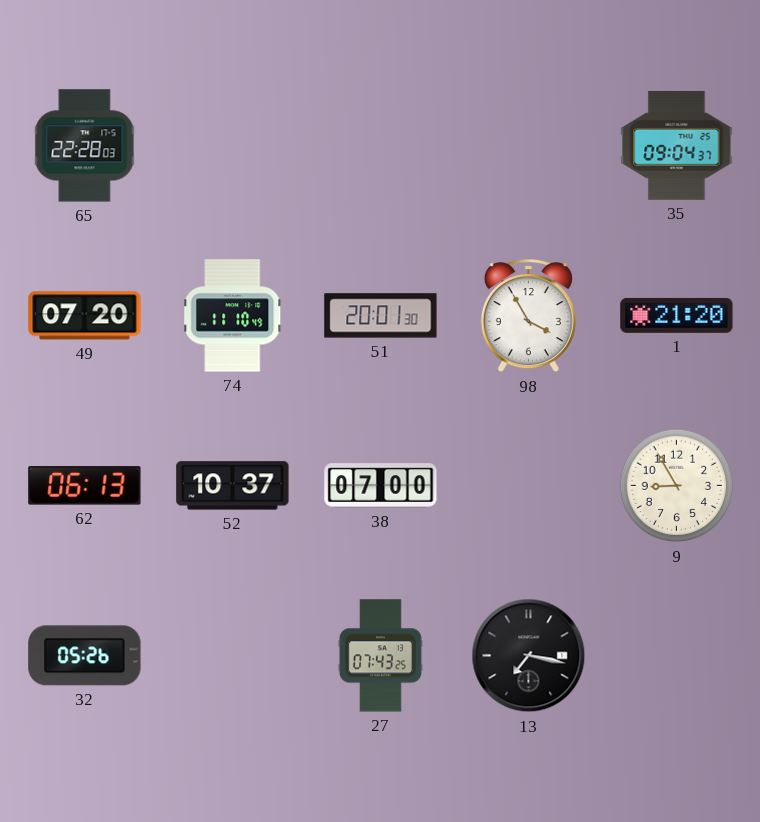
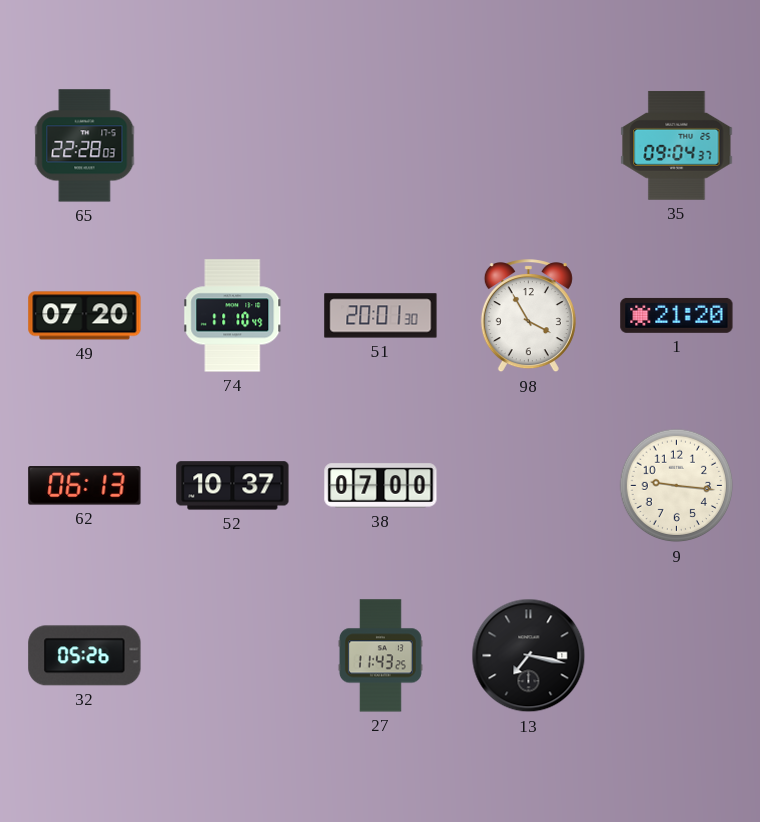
9: 8:55 -> 9:16 (677, 486)
27: 07:43 -> 11:43 (380, 656)
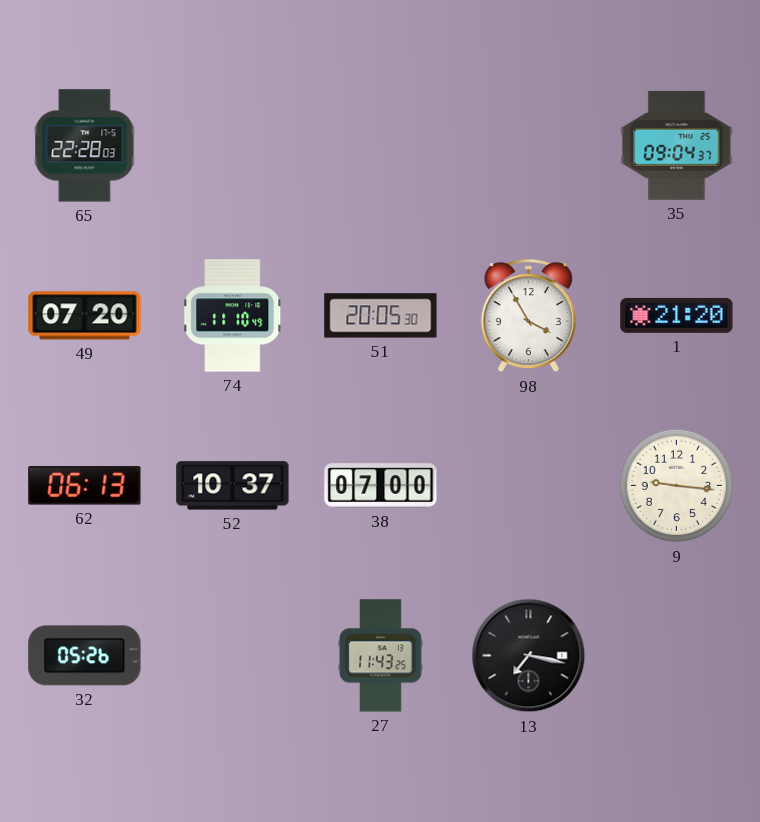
51: 20:01 -> 20:05 (381, 316)
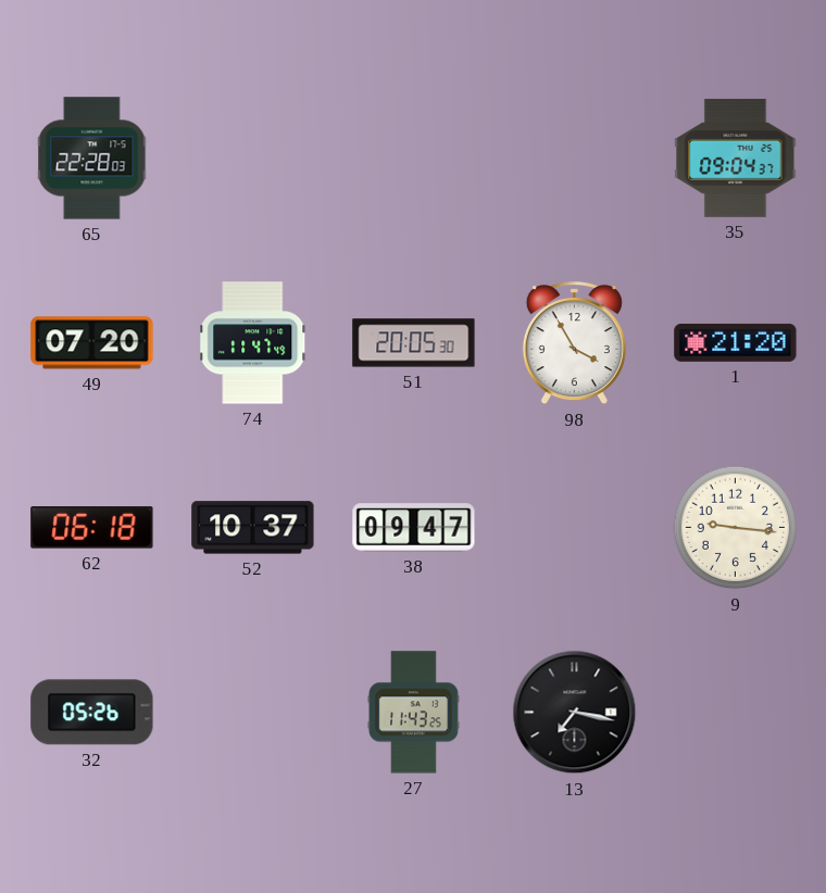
74: 11:10 -> 11:47 (253, 343)
62: 06:13 -> 06:18 (92, 528)
38: 07:00 -> 09:47 (414, 528)
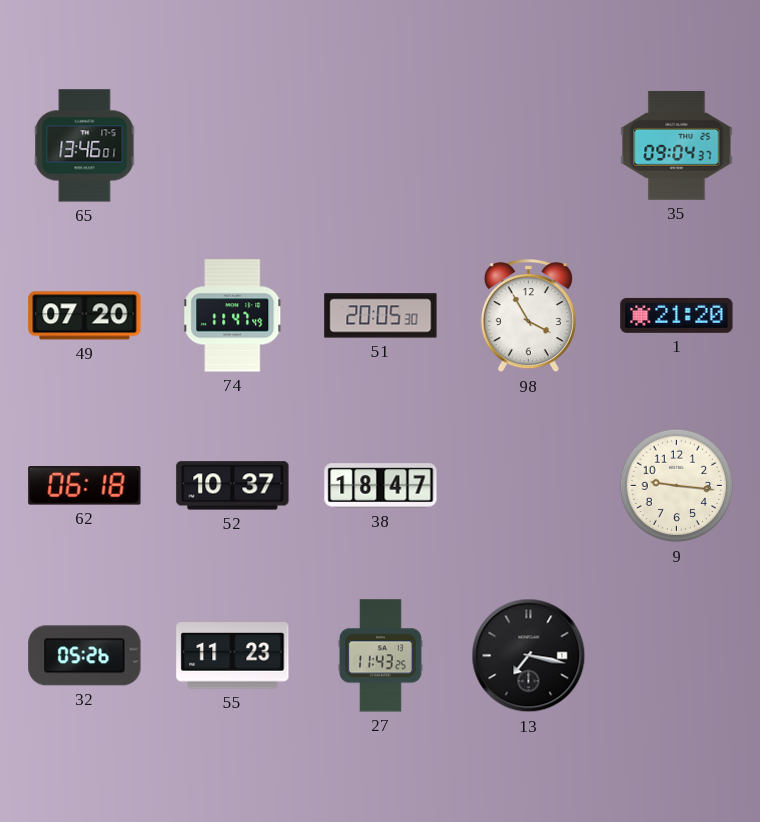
65: 22:28 -> 13:46 (85, 146)
38: 09:47 -> 18:47 (381, 486)
55: none -> 11:23 (233, 656)
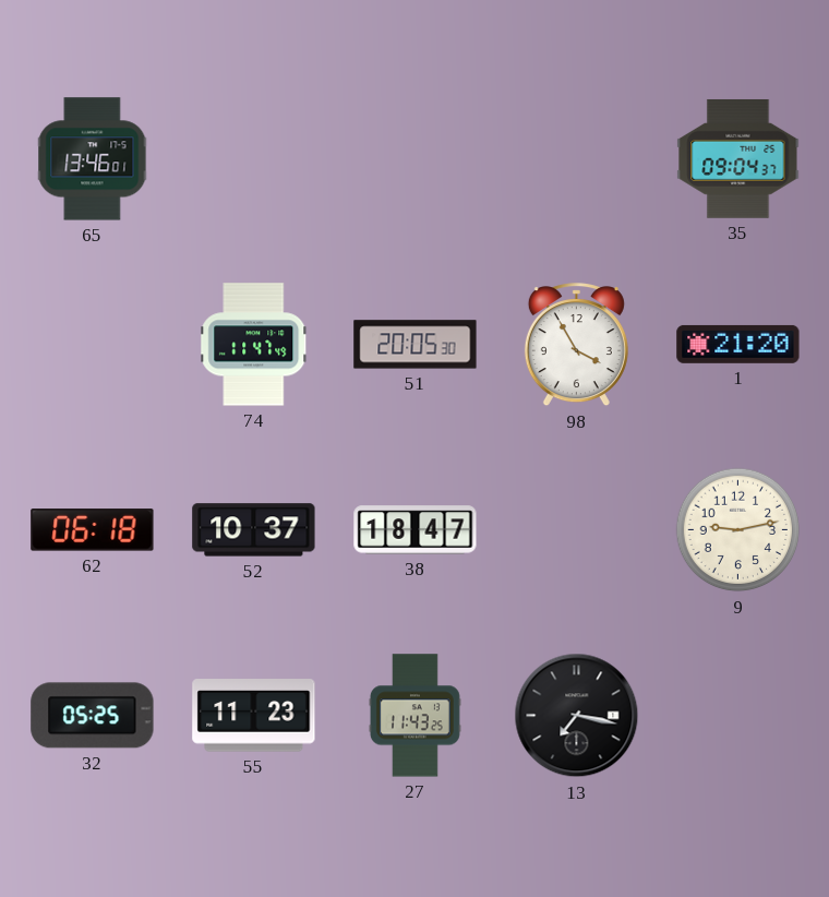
49: 07:20 -> none (85, 316)
9: 9:16 -> 9:13 (738, 530)
32: 05:26 -> 05:25 (93, 716)
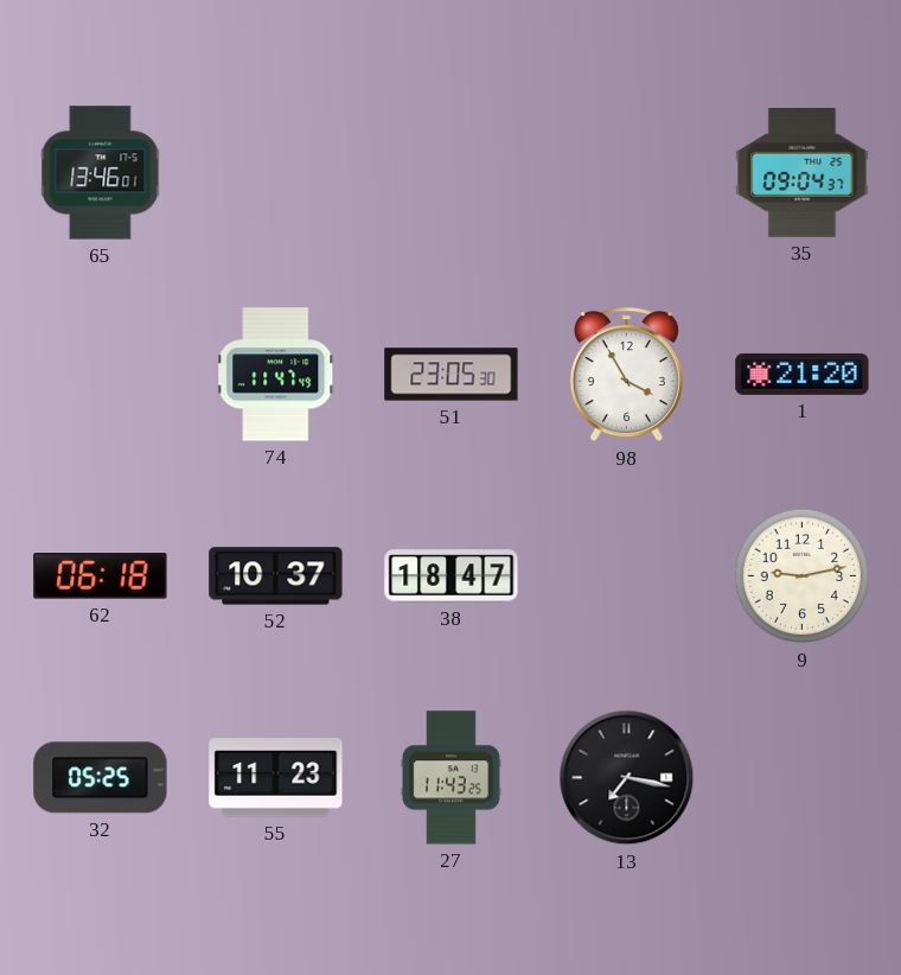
51: 20:05 -> 23:05 (452, 375)
